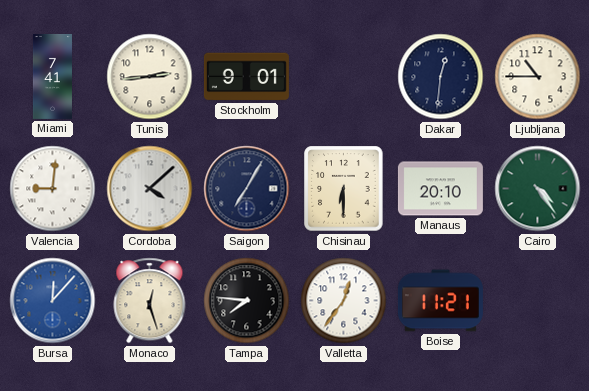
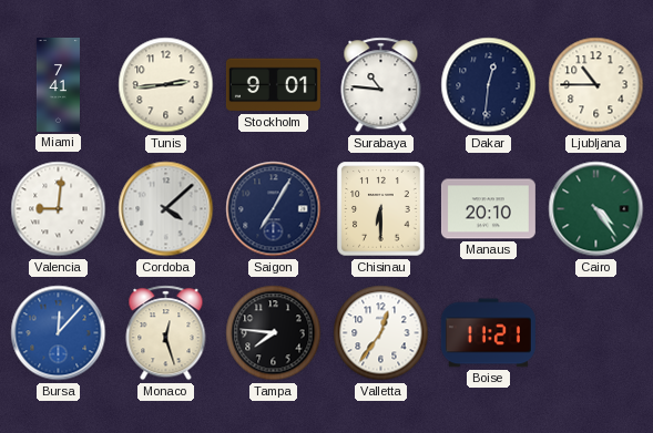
Surabaya: none -> 10:46 (381, 85)
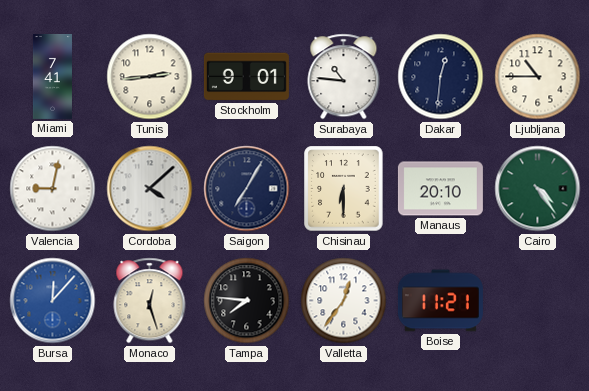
Valencia: 9:01 -> 9:02 (53, 189)
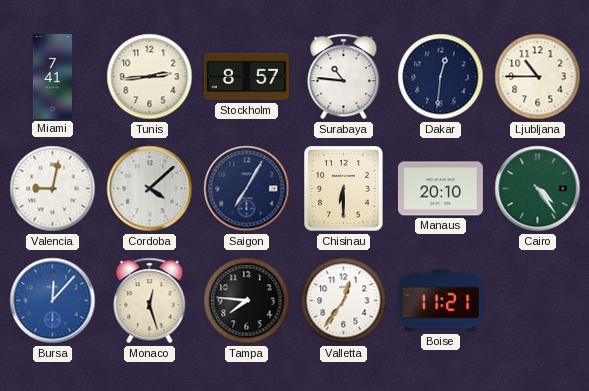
Stockholm: 9:01 -> 8:57 (246, 77)
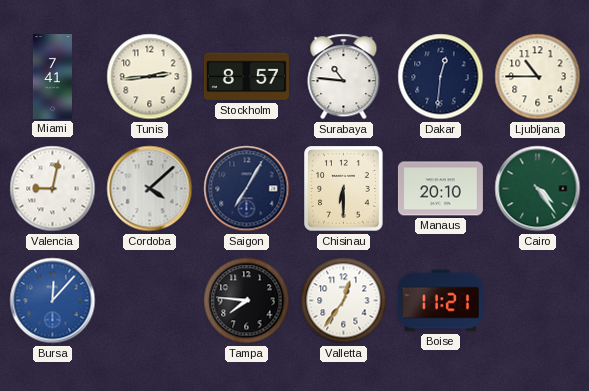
Monaco: 12:27 -> none (150, 301)
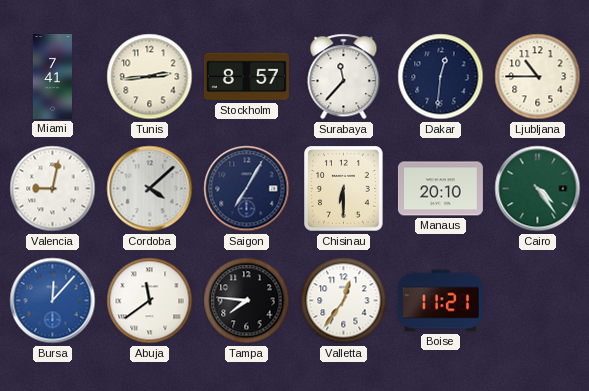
Surabaya: 10:46 -> 11:37 (344, 77)
Abuja: none -> 11:39 (150, 301)
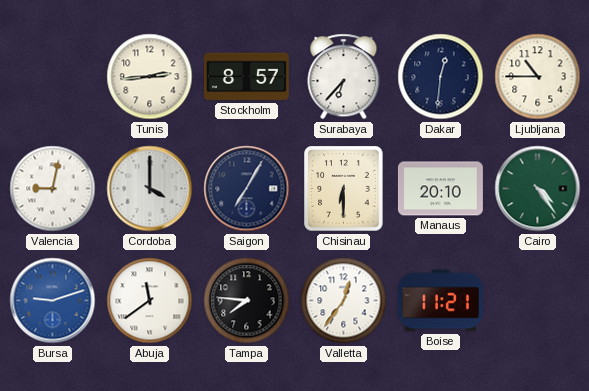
Miami: 7:41 -> none (52, 76)
Surabaya: 11:37 -> 6:37 (344, 77)
Cordoba: 4:08 -> 4:00 (150, 189)
Bursa: 12:07 -> 9:12 (53, 301)
